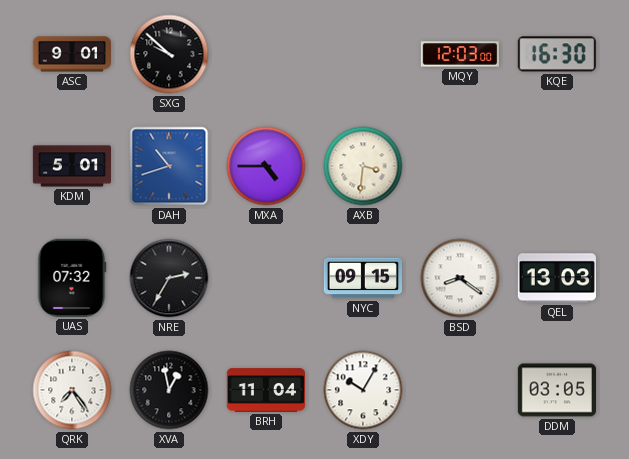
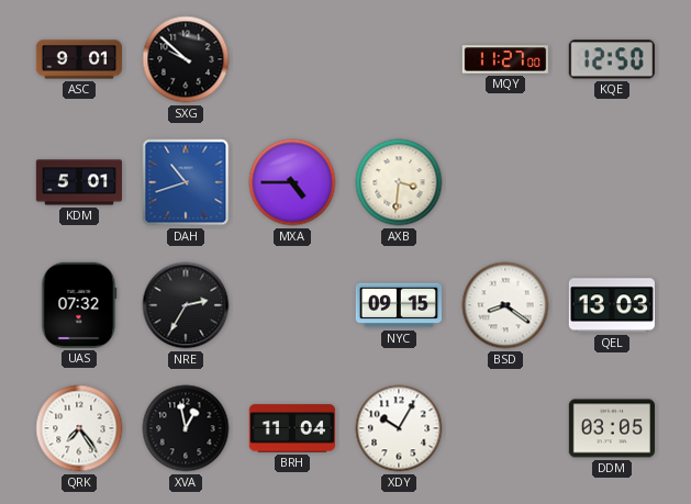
MQY: 12:03 -> 11:27 (504, 59)
KQE: 16:30 -> 12:50 (612, 59)
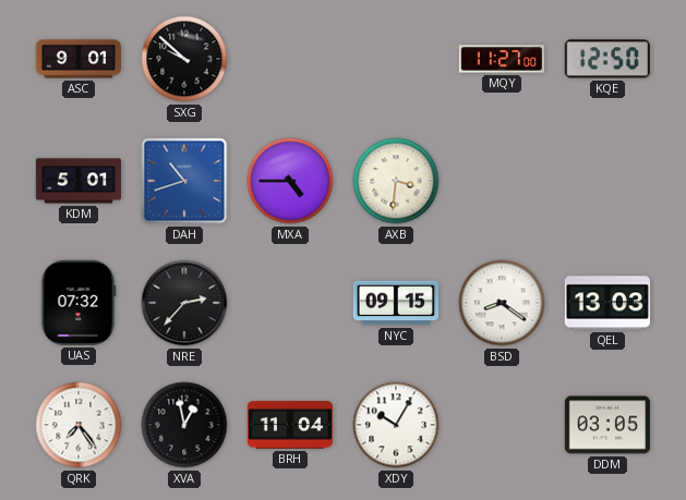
NRE: 2:35 -> 2:37 (184, 303)
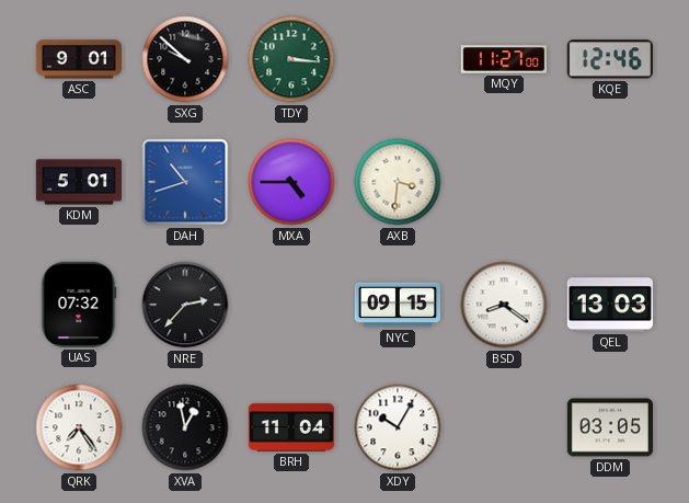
TDY: none -> 3:16 (291, 59)
KQE: 12:50 -> 12:46 (610, 59)
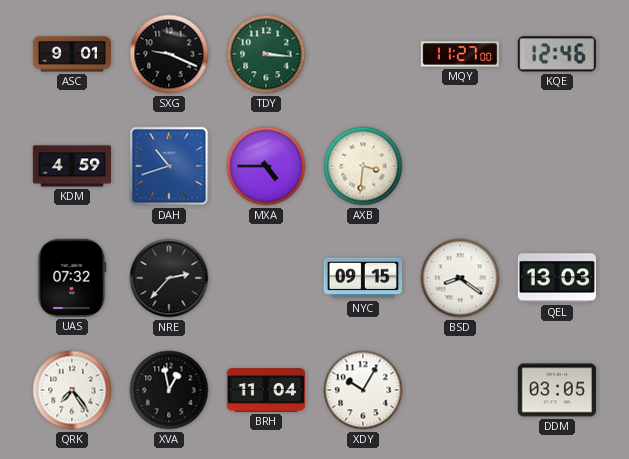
SXG: 9:52 -> 9:19 (169, 54)
KDM: 5:01 -> 4:59 (71, 166)
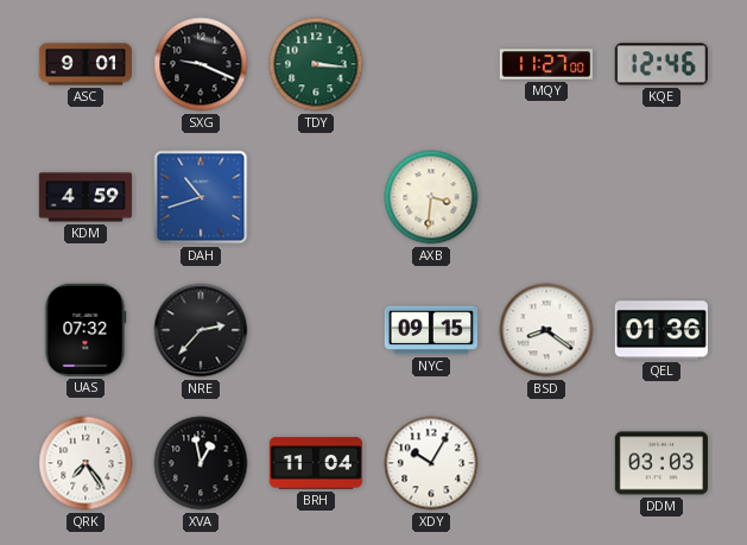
MXA: 4:45 -> none (266, 166)
QEL: 13:03 -> 01:36 (661, 330)
DDM: 03:05 -> 03:03 (660, 463)
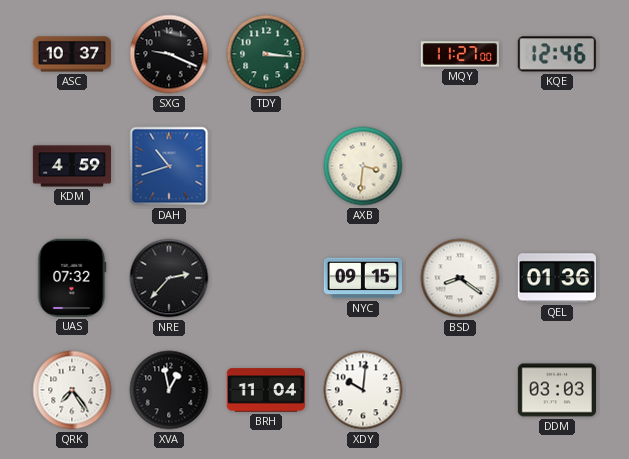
ASC: 9:01 -> 10:37 (71, 54)
XDY: 10:05 -> 10:01 (363, 390)
